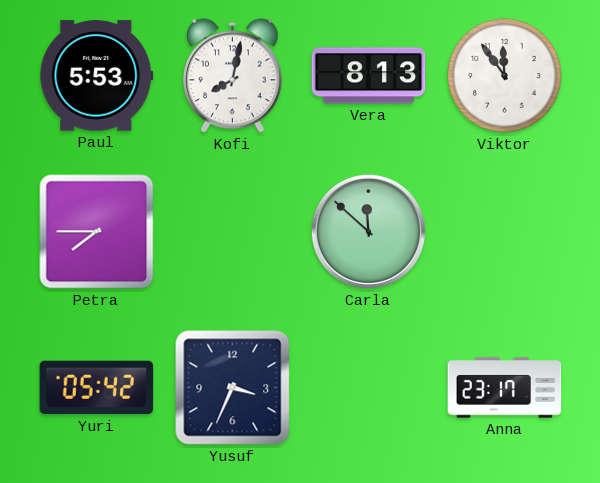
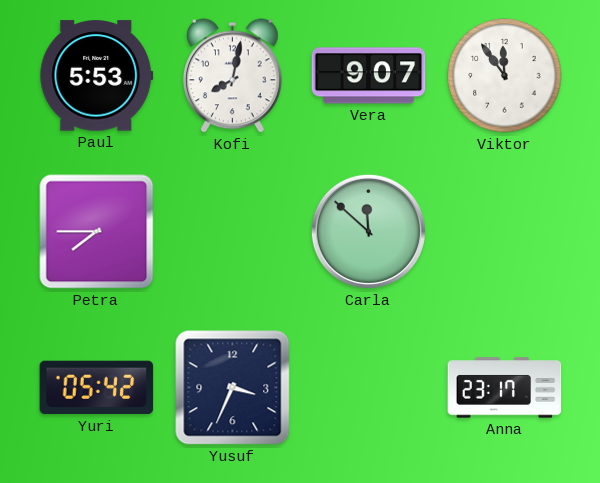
Vera: 8:13 -> 9:07 (369, 76)
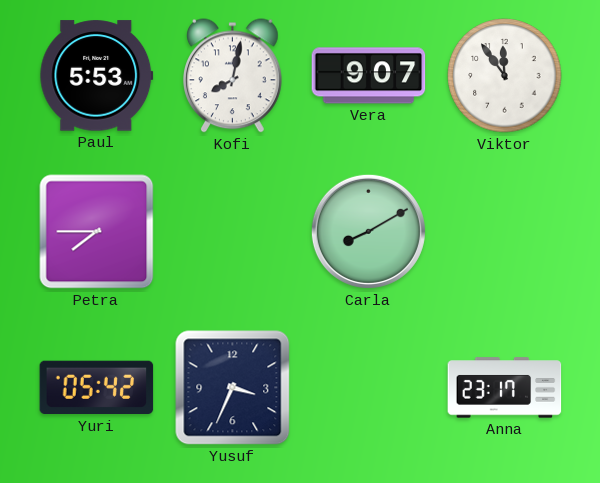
Carla: 11:52 -> 8:10 (368, 231)
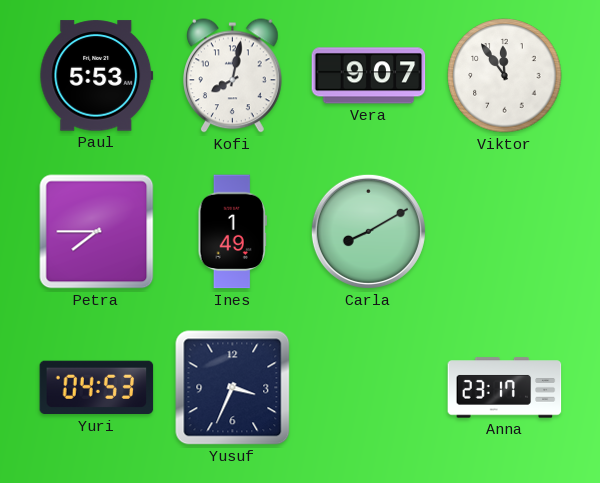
Ines: none -> 1:49 (232, 232)
Yuri: 05:42 -> 04:53 (97, 388)
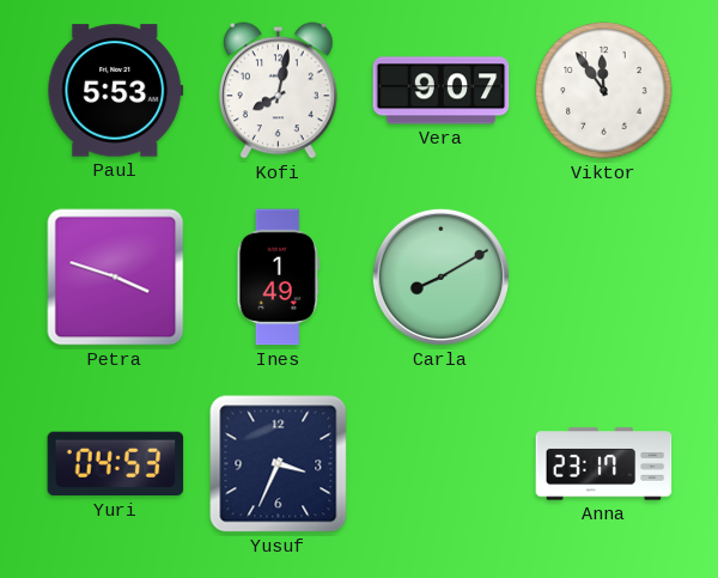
Petra: 7:45 -> 3:48 (116, 278)
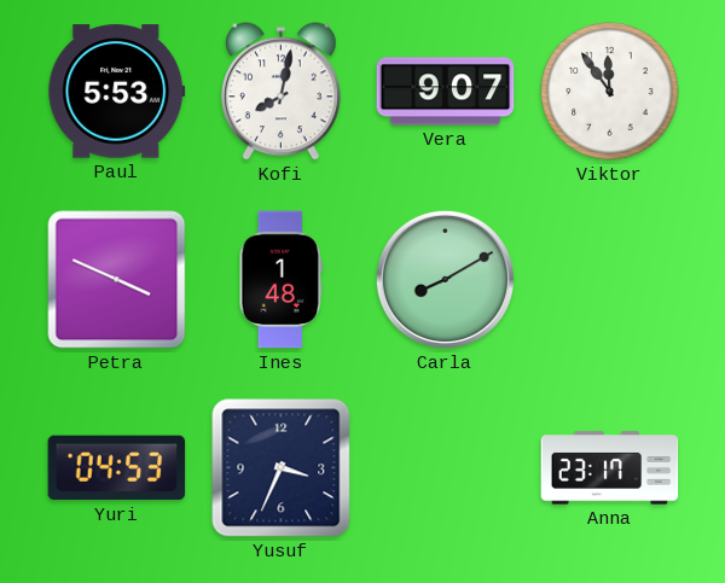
Petra: 3:48 -> 3:49 (117, 280)
Ines: 1:49 -> 1:48 (280, 280)
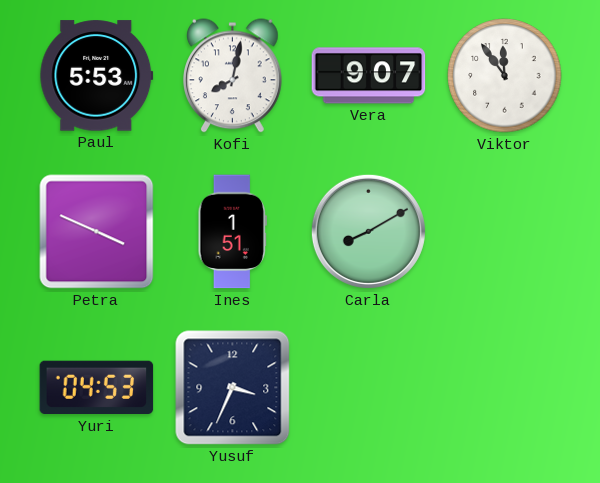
Ines: 1:48 -> 1:51 (232, 232)
Anna: 23:17 -> none (610, 468)
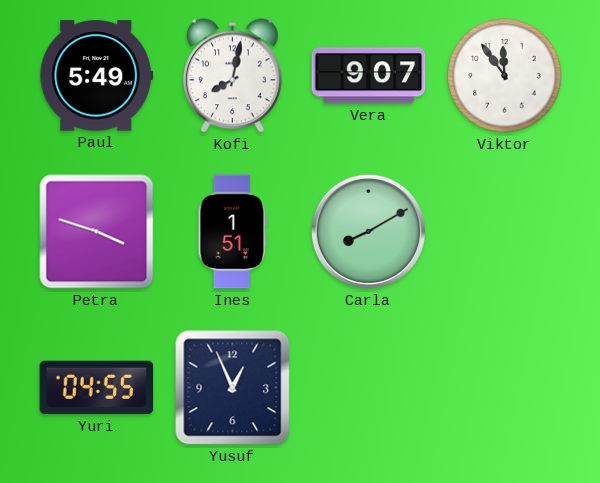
Paul: 5:53 -> 5:49 (97, 76)
Petra: 3:49 -> 3:48 (97, 232)
Yuri: 04:53 -> 04:55 (97, 388)
Yusuf: 3:34 -> 12:56 (233, 388)
